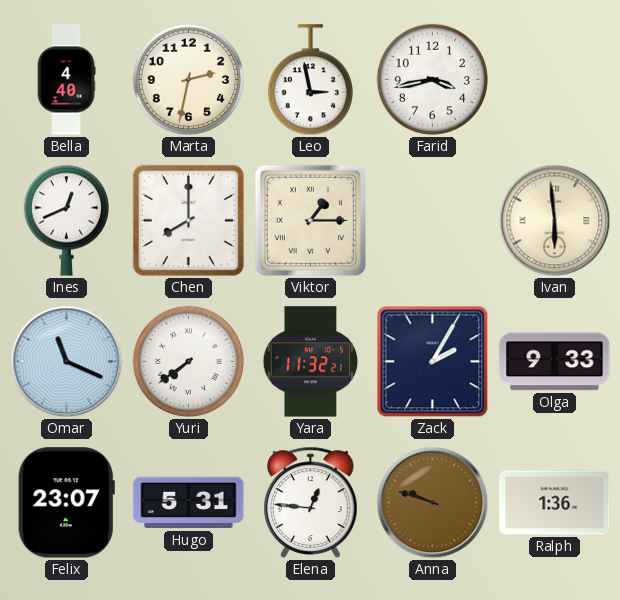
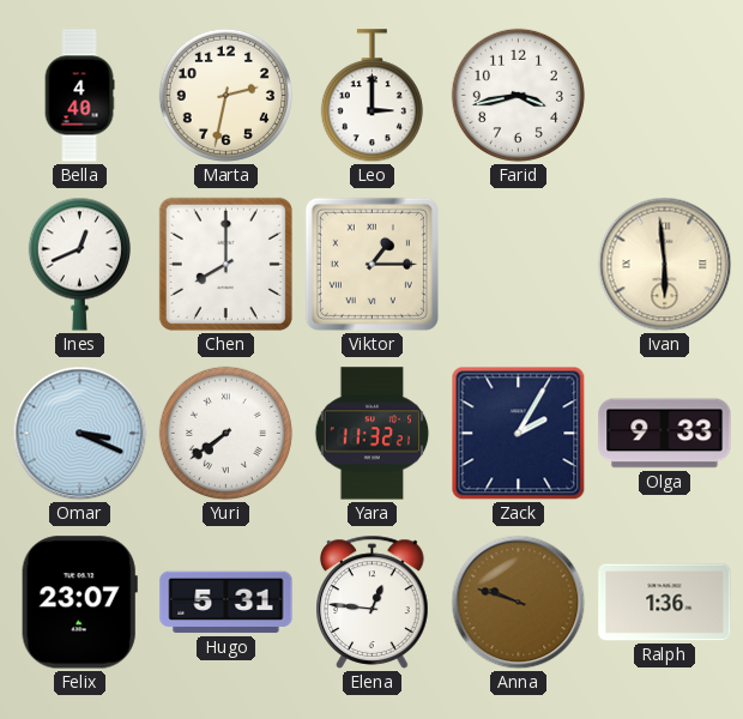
Leo: 2:58 -> 3:00 (371, 96)
Omar: 11:19 -> 3:19 (80, 434)
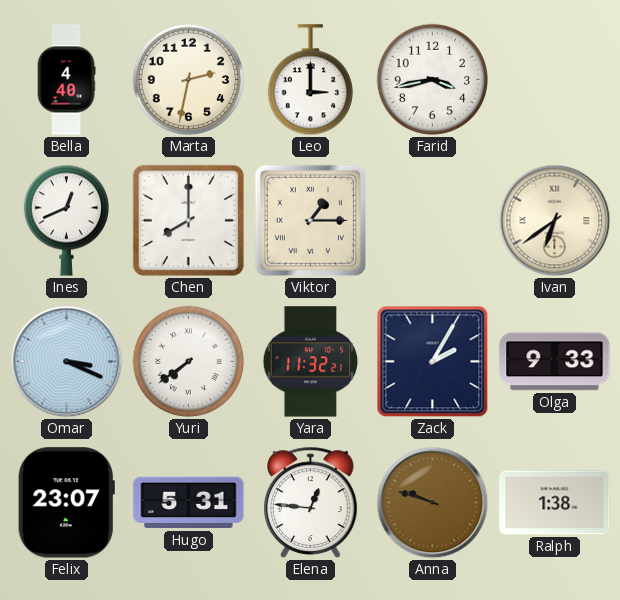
Ivan: 5:59 -> 6:39 (555, 221)
Ralph: 1:36 -> 1:38 (555, 503)
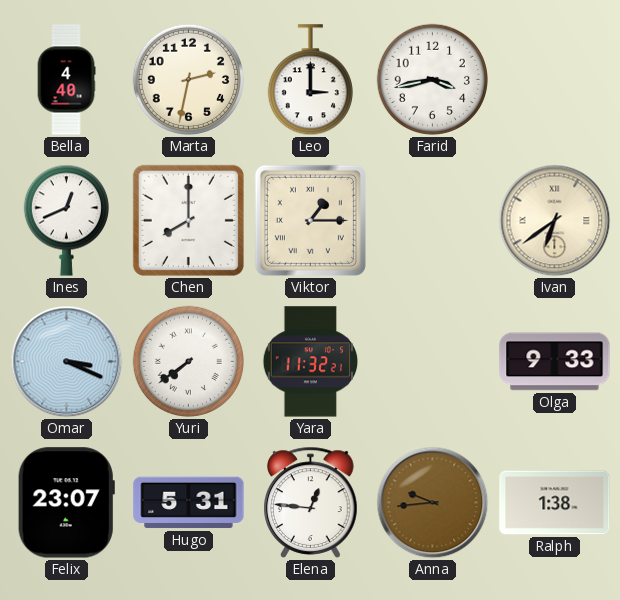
Zack: 2:05 -> none (433, 362)
Anna: 9:48 -> 9:44 (433, 503)
